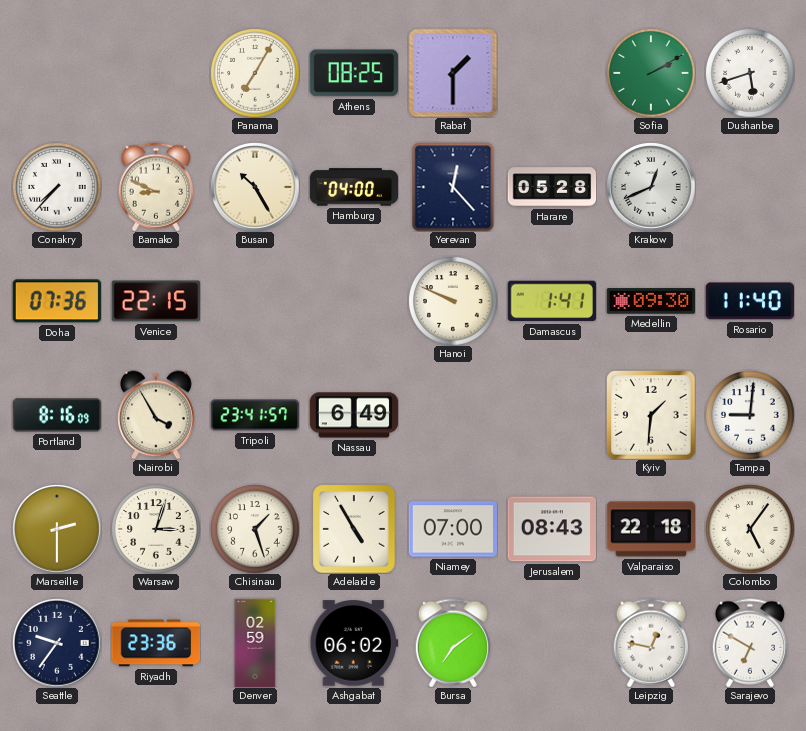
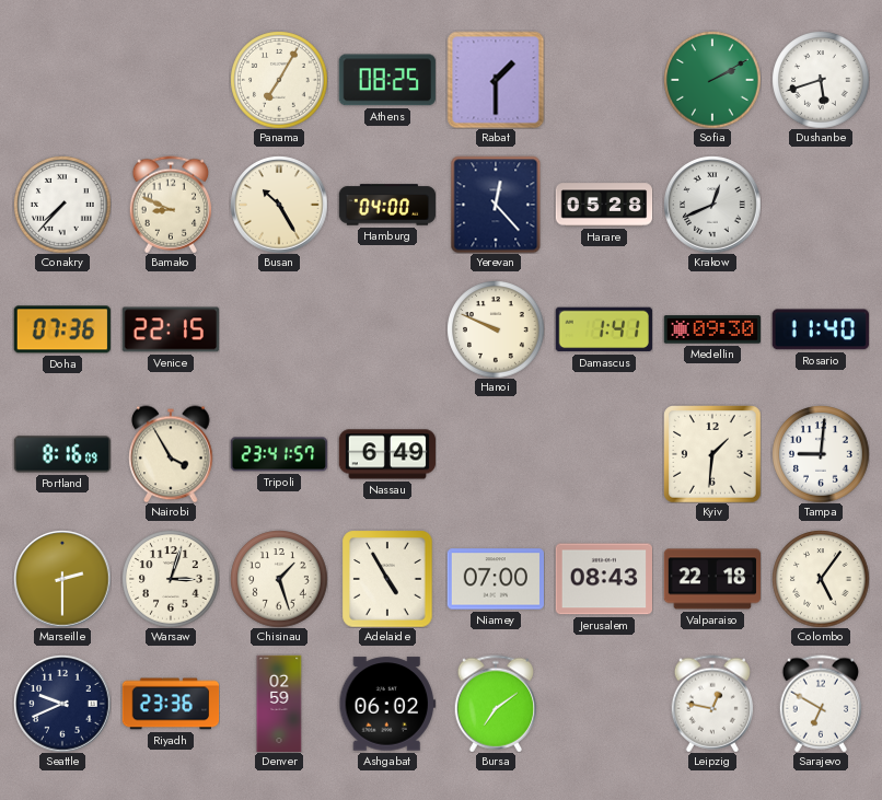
Seattle: 9:36 -> 9:41 (62, 704)
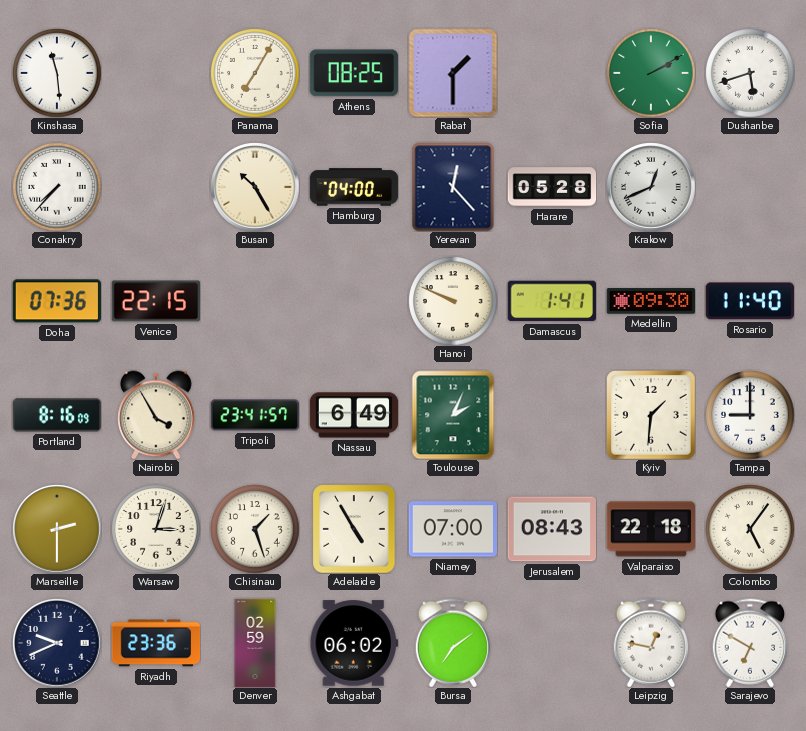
Kinshasa: none -> 11:29 (57, 73)
Bamako: 8:49 -> none (171, 205)
Toulouse: none -> 2:04 (453, 415)
Tampa: 9:01 -> 9:00 (750, 415)
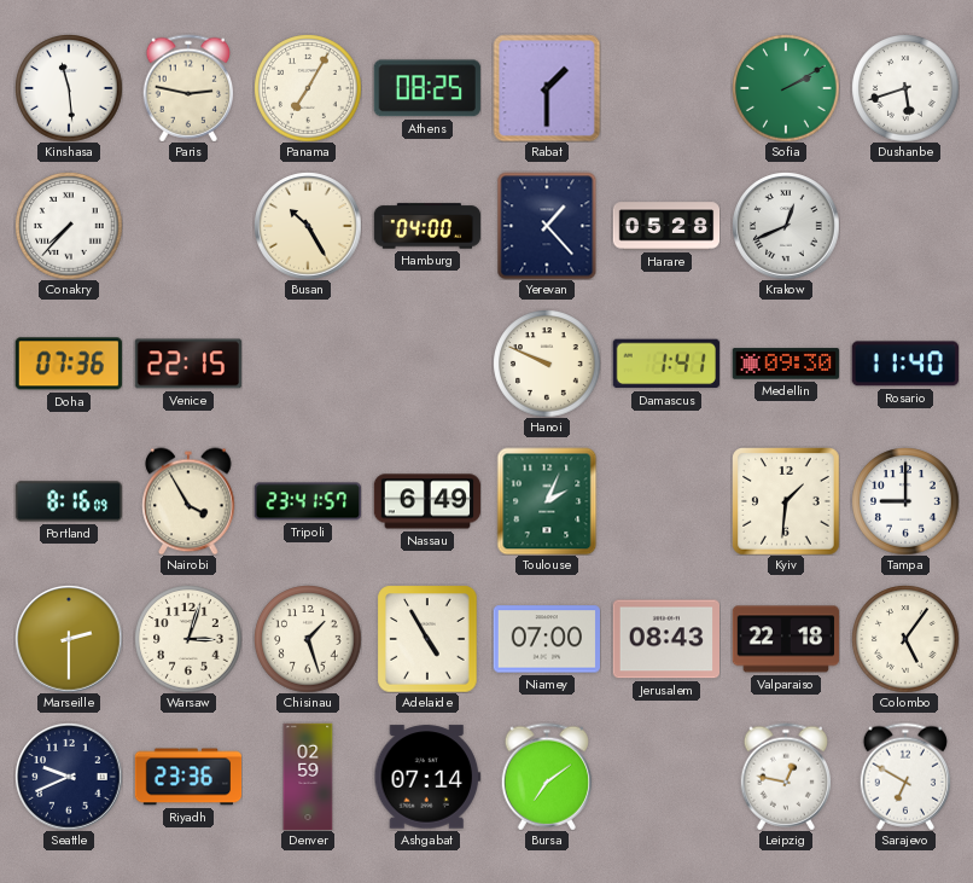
Paris: none -> 2:47 (188, 88)
Yerevan: 12:23 -> 1:23 (547, 226)
Ashgabat: 06:02 -> 07:14 (426, 777)
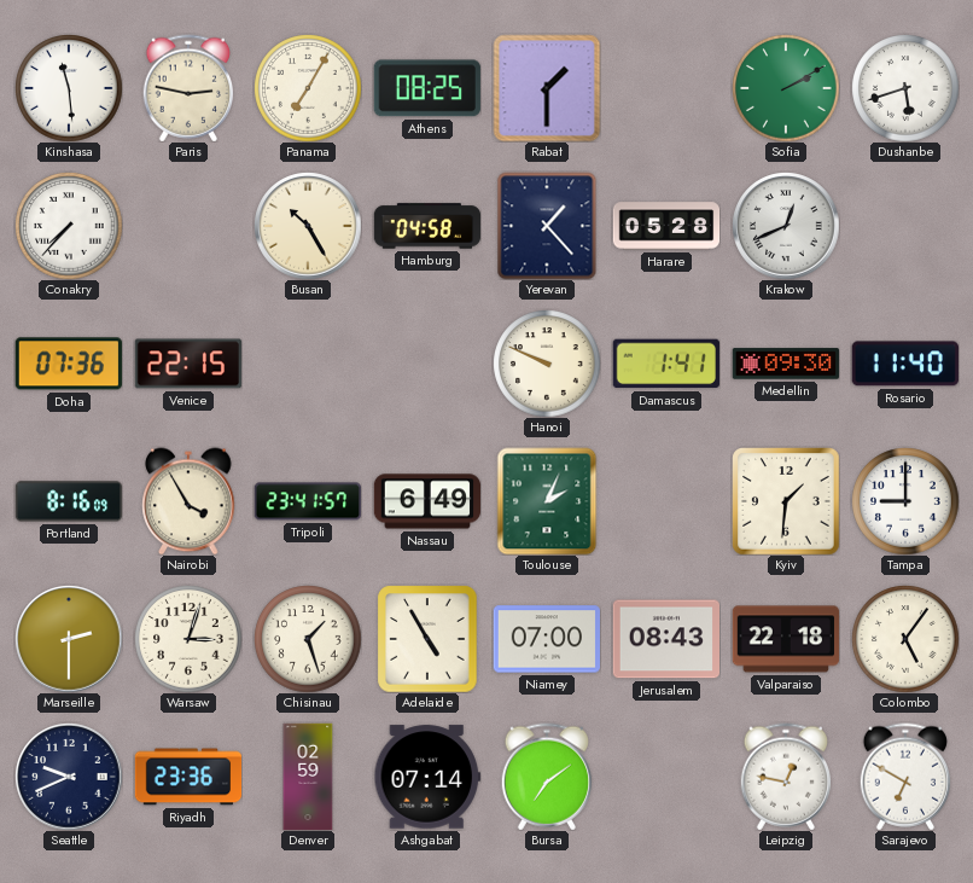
Hamburg: 04:00 -> 04:58 (427, 226)
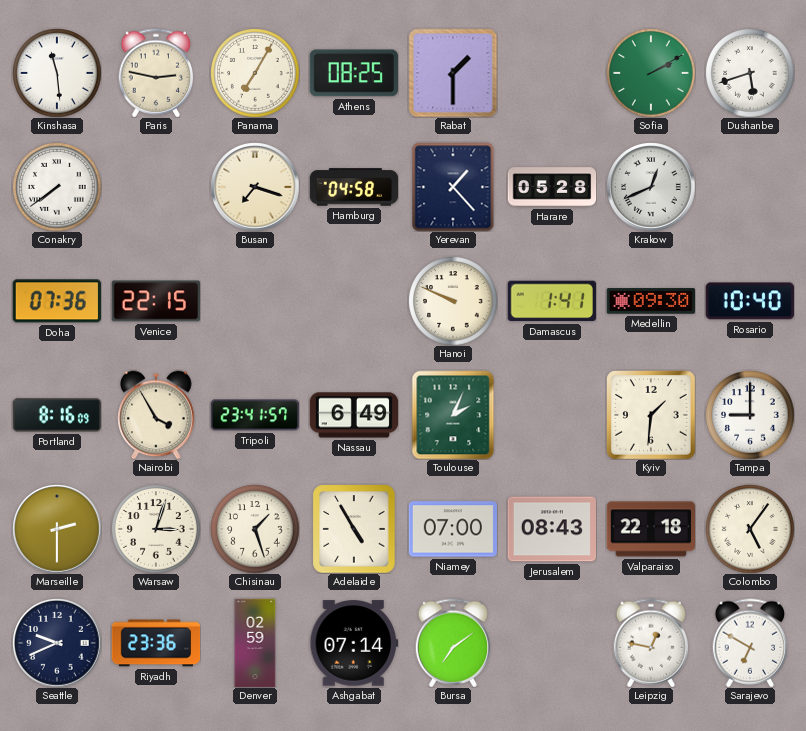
Conakry: 7:37 -> 7:39 (57, 187)
Busan: 10:25 -> 7:18 (255, 187)
Rosario: 11:40 -> 10:40 (750, 301)
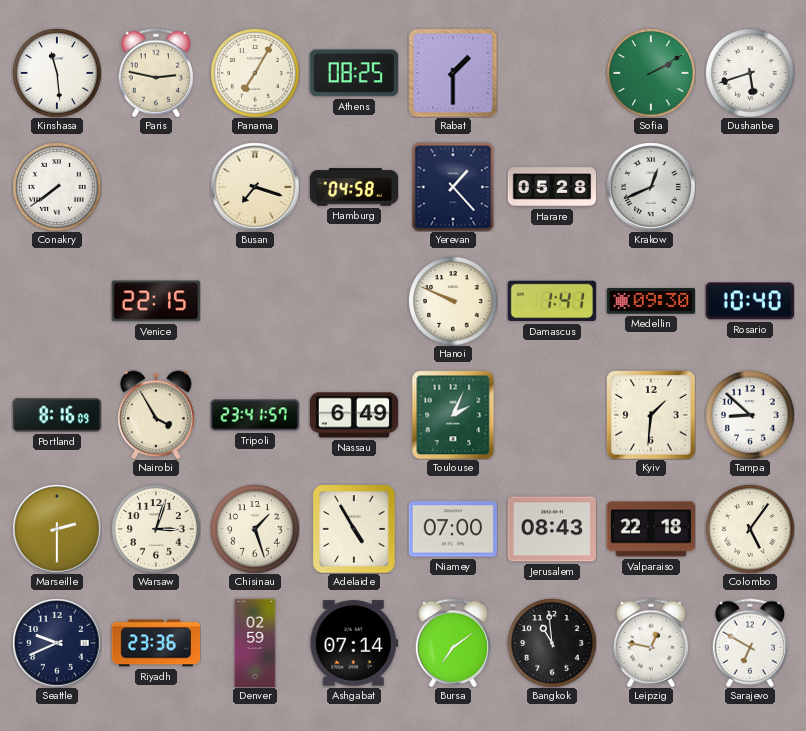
Doha: 07:36 -> none (57, 301)
Tampa: 9:00 -> 8:52 (750, 415)
Bangkok: none -> 10:59 (552, 643)
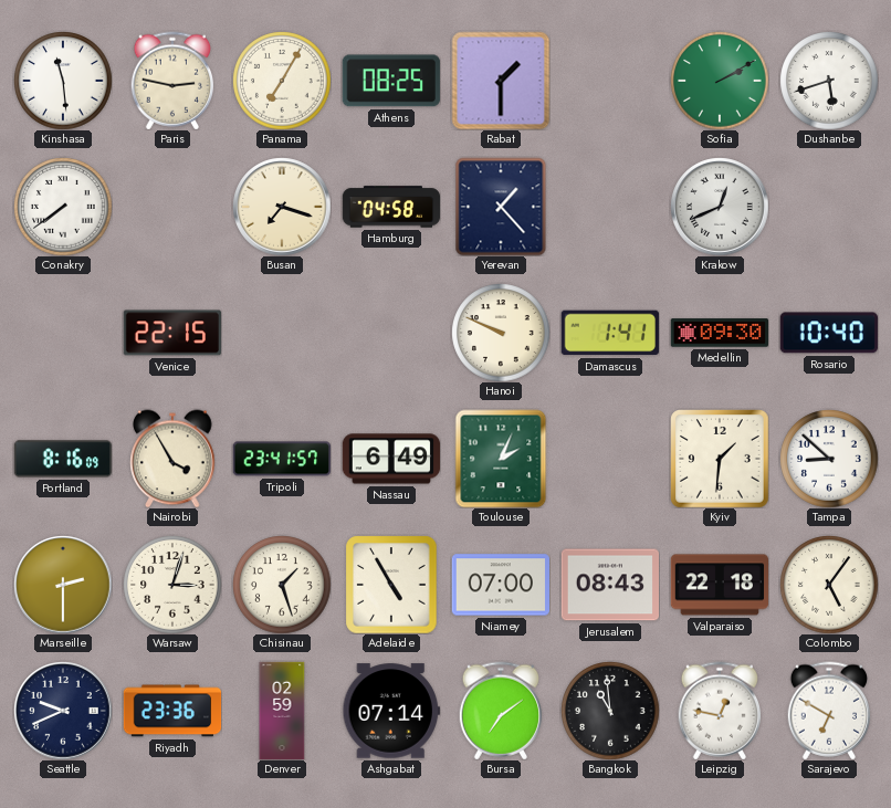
Harare: 05:28 -> none (552, 187)
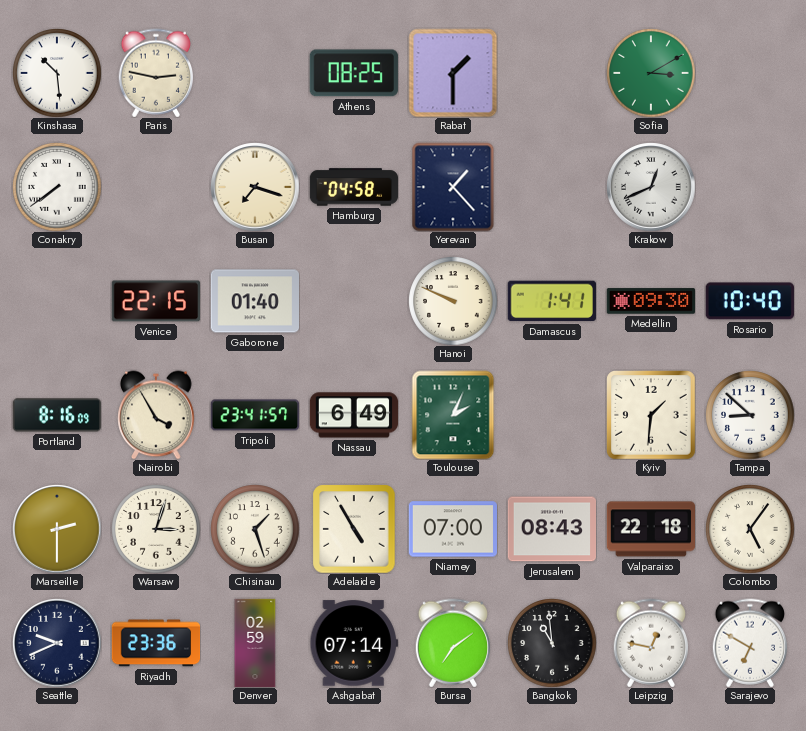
Kinshasa: 11:29 -> 10:29 (57, 73)
Panama: 7:05 -> none (282, 81)
Sofia: 2:10 -> 3:10 (651, 73)
Dushanbe: 5:42 -> none (829, 81)
Gaborone: none -> 01:40 (254, 301)
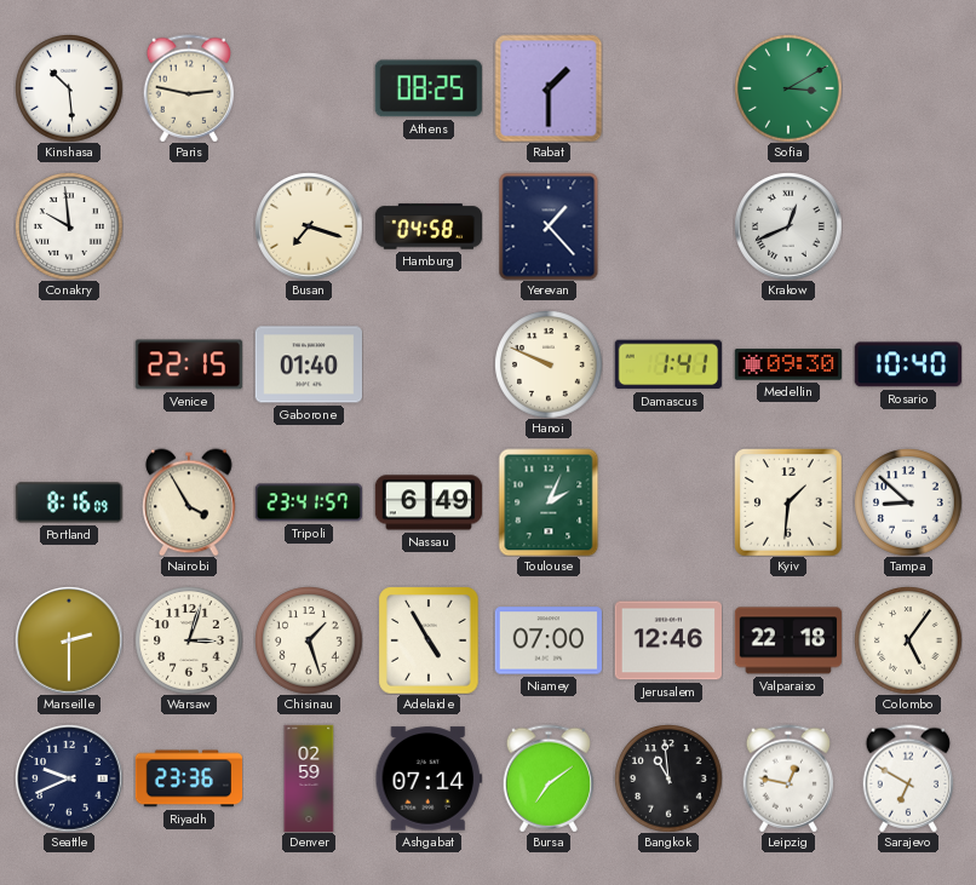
Conakry: 7:39 -> 9:59 (69, 226)
Jerusalem: 08:43 -> 12:46 (667, 640)
